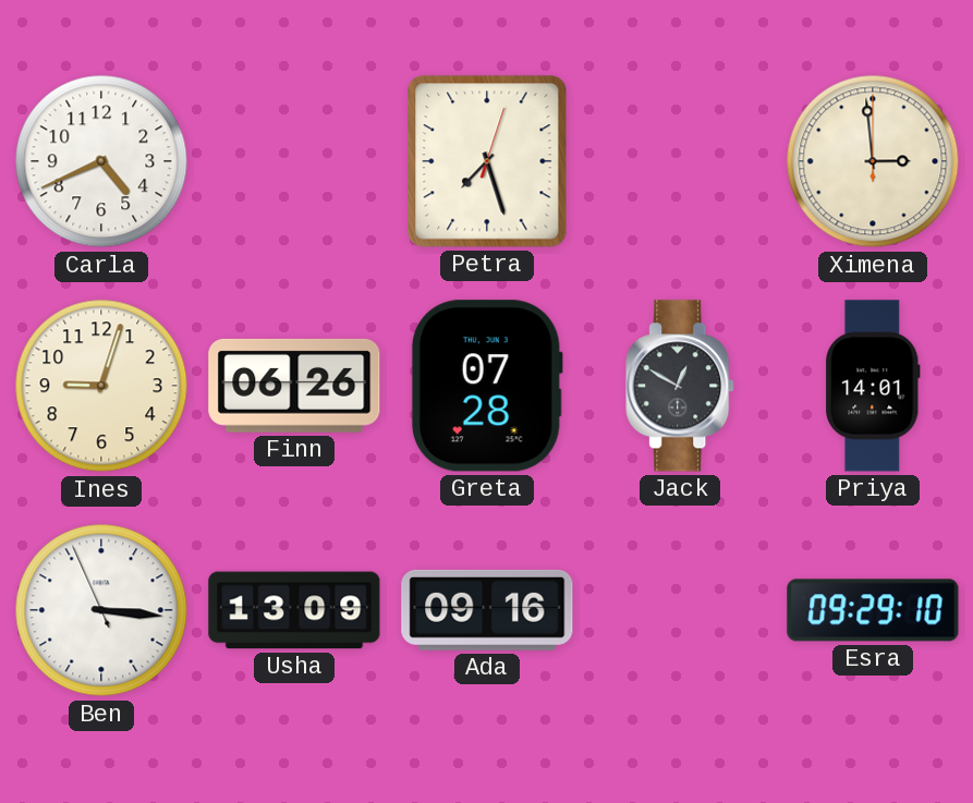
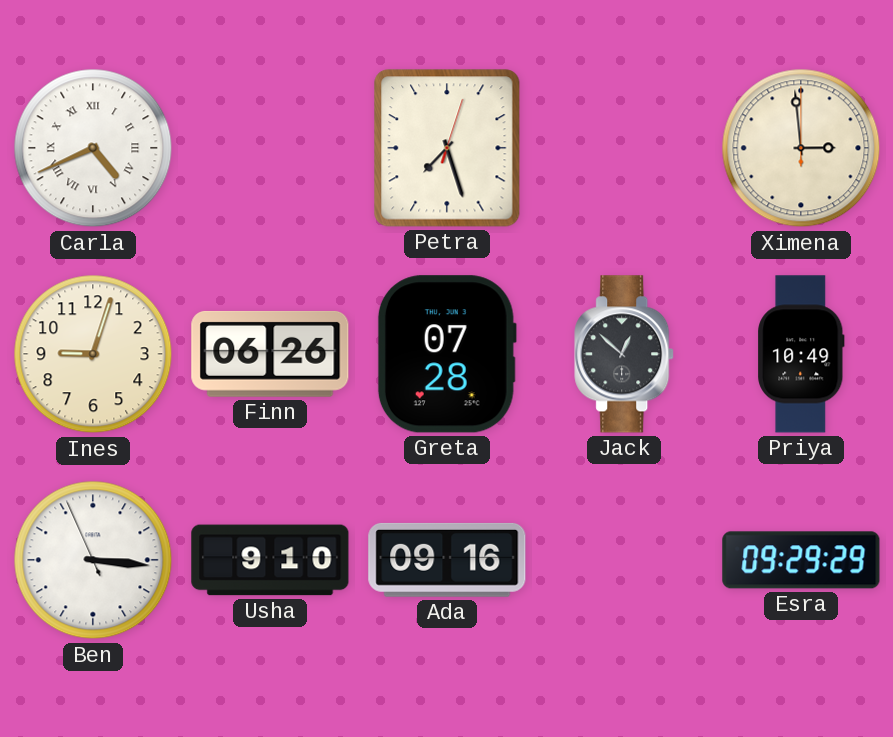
Carla numerals: Arabic -> Roman (93, 148)
Jack: 12:50 -> 12:52 (625, 354)
Priya: 14:01 -> 10:49 (801, 354)
Usha: 13:09 -> 9:10 (270, 560)
Esra: 09:29:10 -> 09:29:29 (801, 560)
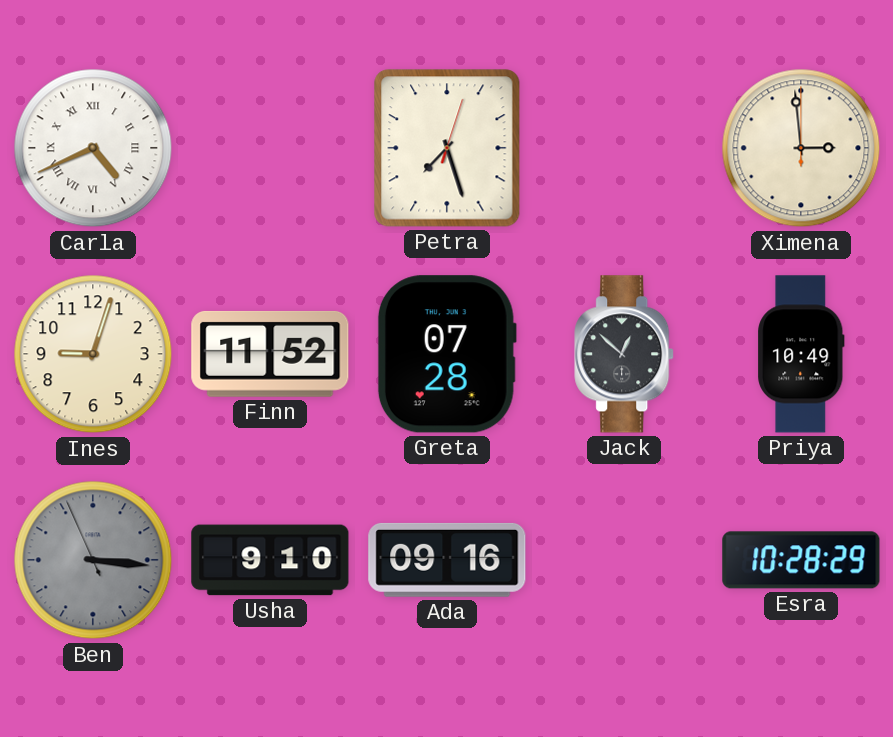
Finn: 06:26 -> 11:52 (270, 354)
Ben dial: white -> grey (93, 560)
Esra: 09:29 -> 10:28 (801, 560)
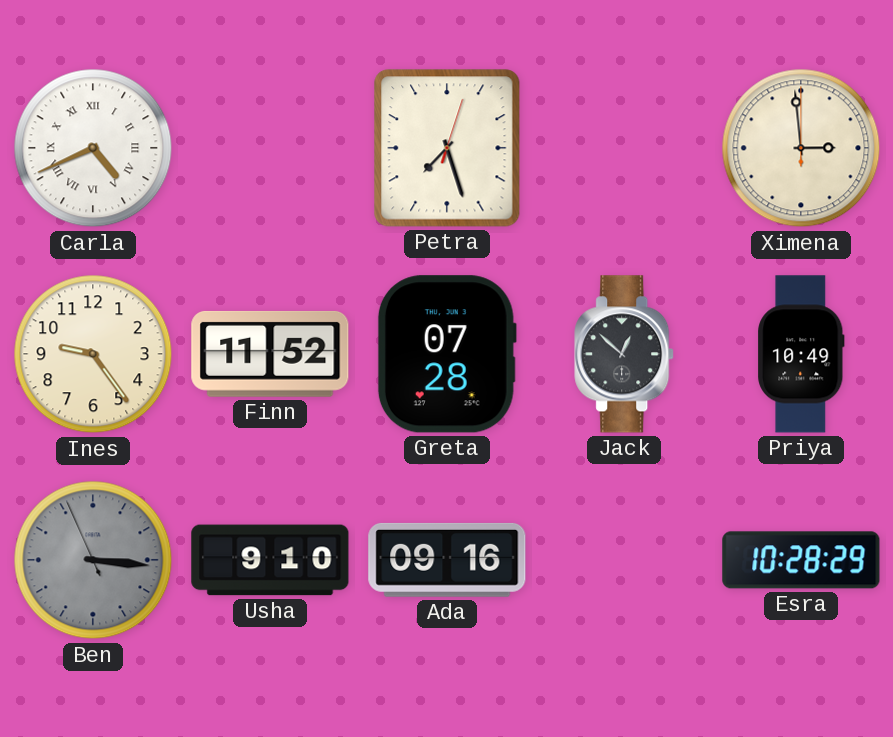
Ines: 9:03 -> 9:24 (93, 354)
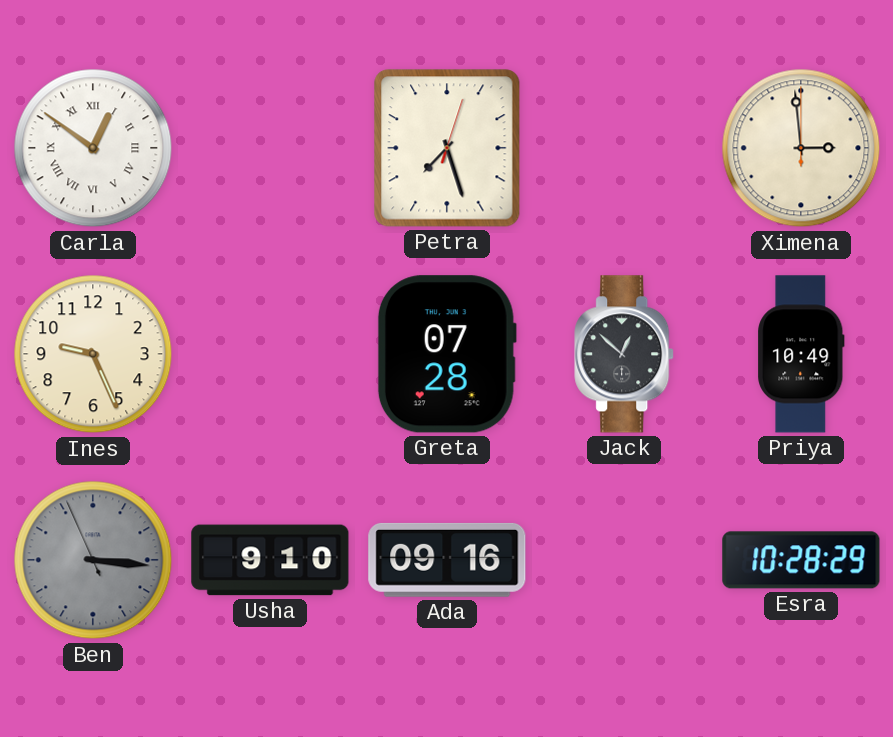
Carla: 4:41 -> 12:51 (93, 148)
Ines: 9:24 -> 9:26 (93, 354)
Finn: 11:52 -> none (270, 354)
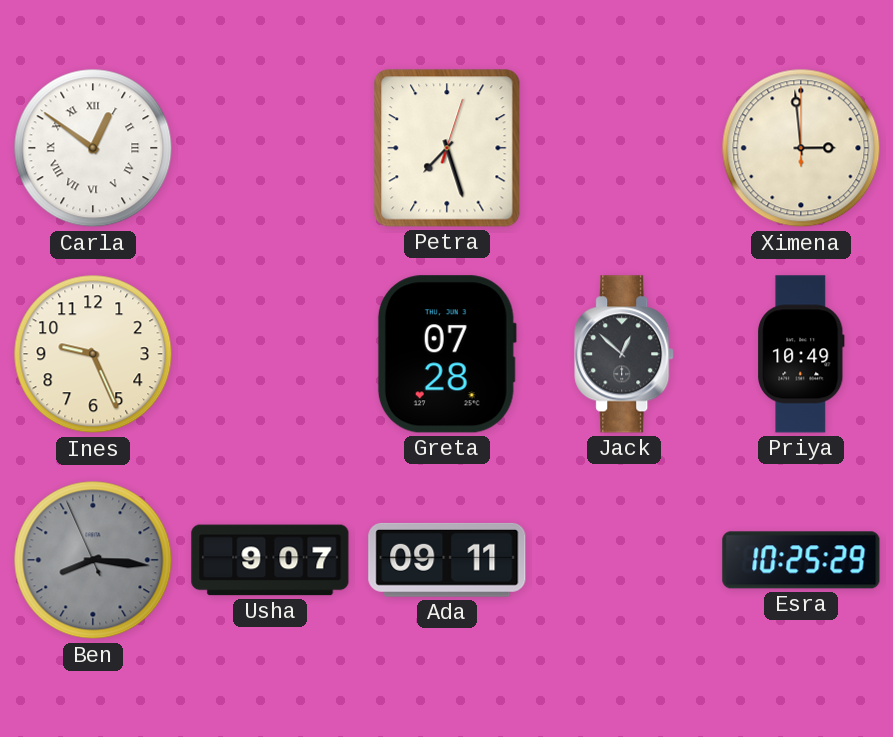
Ben: 3:15 -> 8:15 (93, 560)
Usha: 9:10 -> 9:07 (270, 560)
Ada: 09:16 -> 09:11 (447, 560)
Esra: 10:28 -> 10:25 (801, 560)
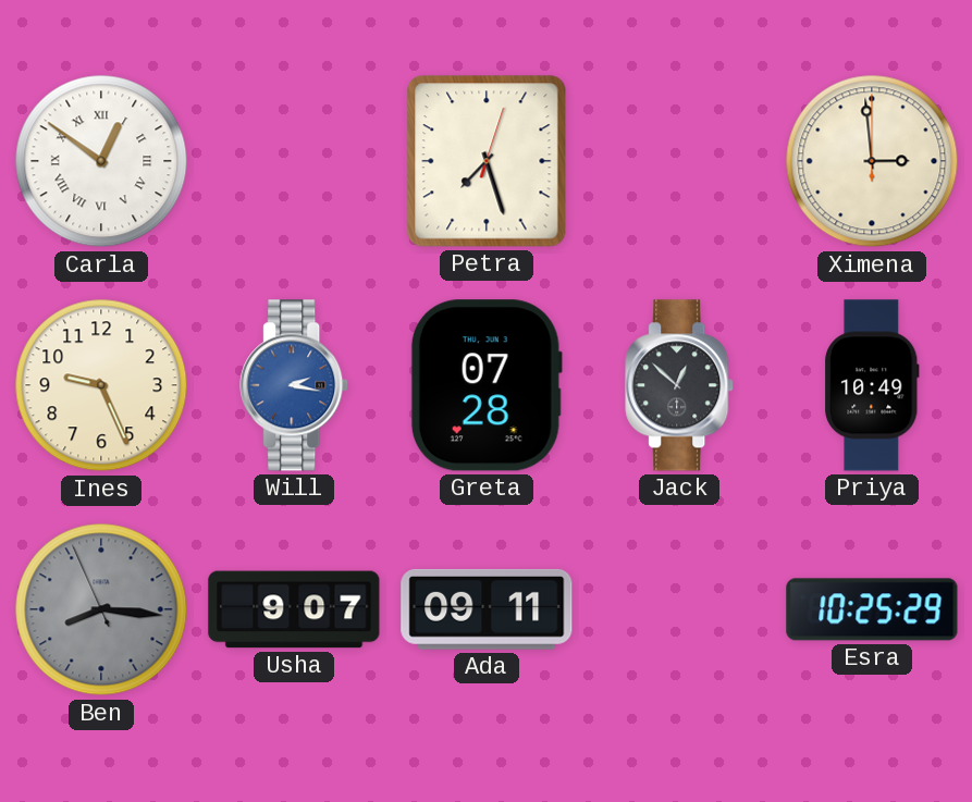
Will: none -> 2:17 (295, 385)
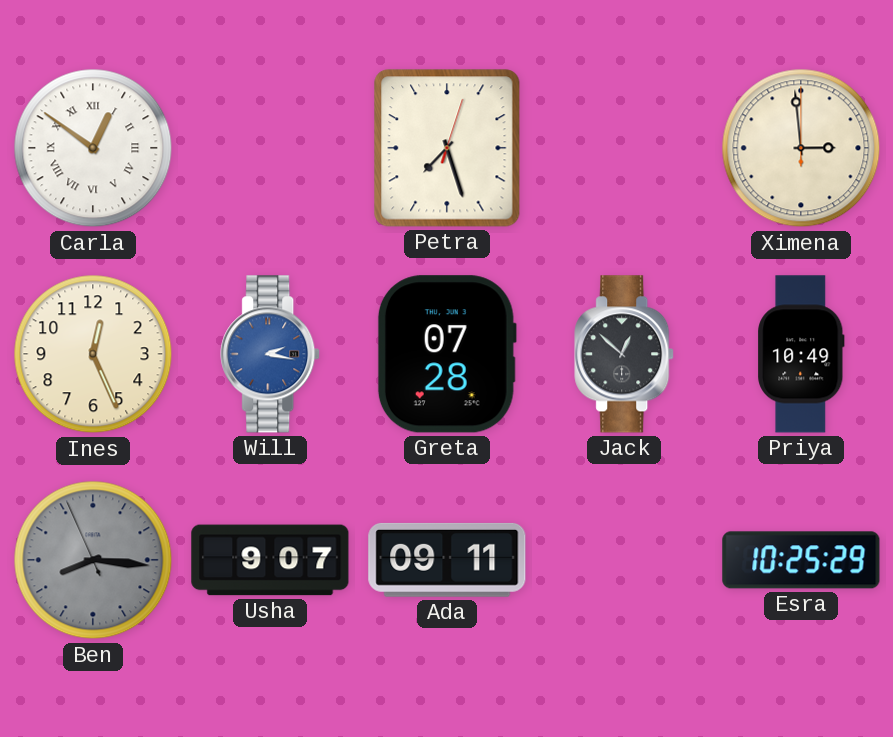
Ines: 9:26 -> 12:26 (93, 354)
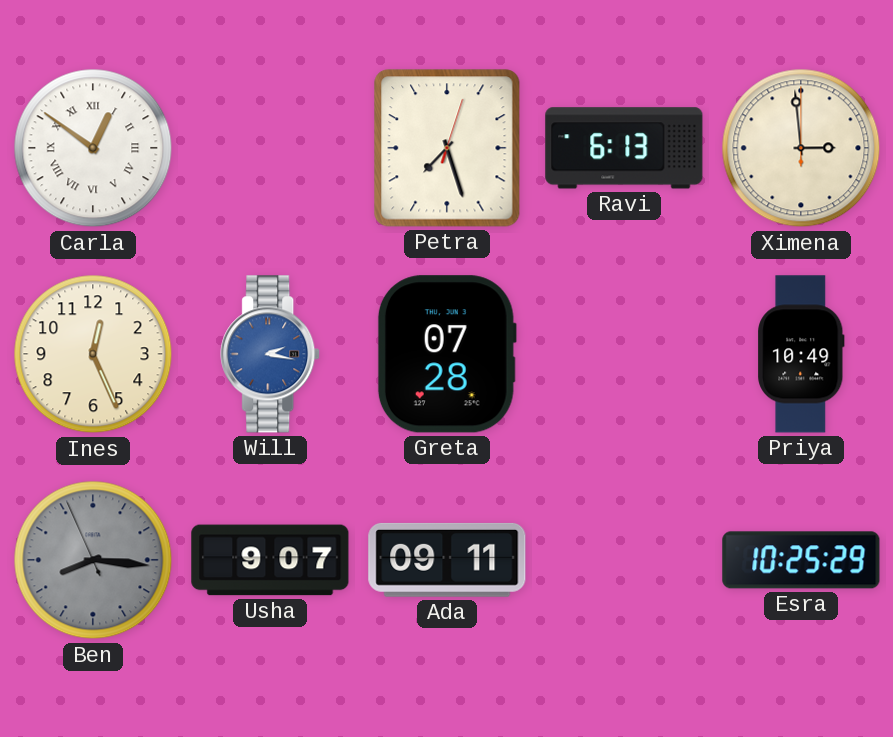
Ravi: none -> 6:13 (624, 148)
Jack: 12:52 -> none (625, 354)
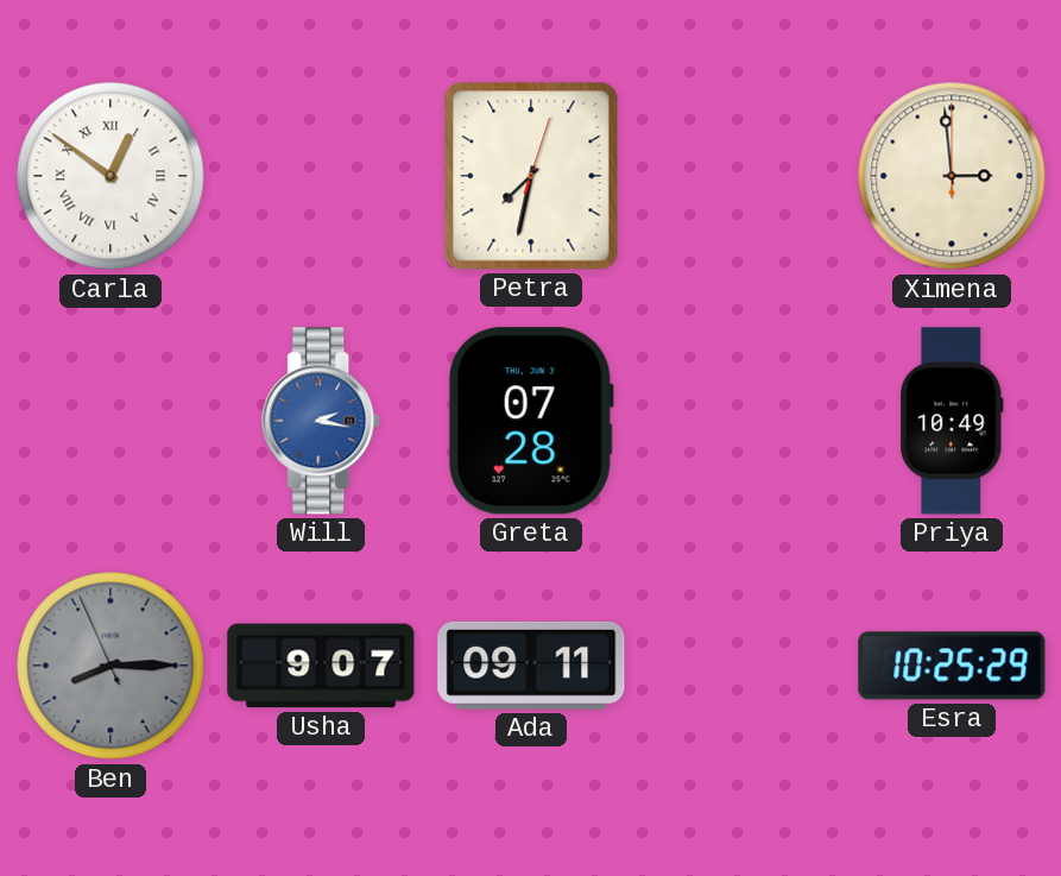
Petra: 7:27 -> 7:32 (531, 176)
Ravi: 6:13 -> none (624, 148)
Ines: 12:26 -> none (93, 354)
Ben: 8:15 -> 8:14 (110, 666)
